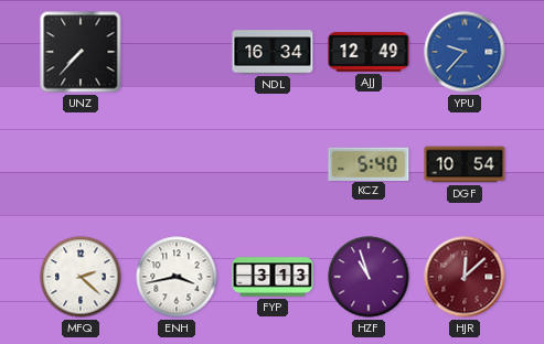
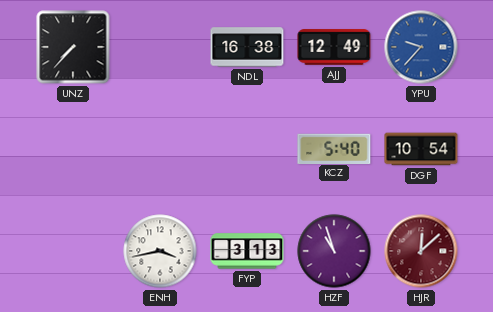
NDL: 16:34 -> 16:38 (247, 47)
MFQ: 2:22 -> none (81, 277)
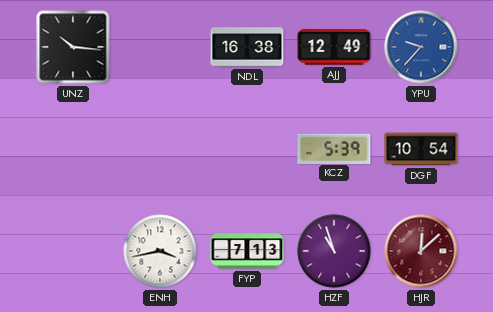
UNZ: 7:37 -> 10:16 (73, 47)
KCZ: 5:40 -> 5:39 (334, 148)
FYP: 3:13 -> 7:13 (247, 251)
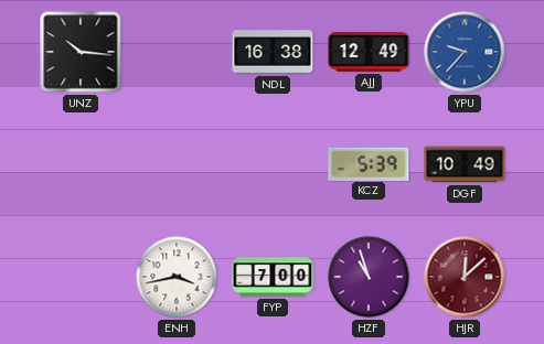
DGF: 10:54 -> 10:49 (465, 164)
FYP: 7:13 -> 7:00 (273, 277)
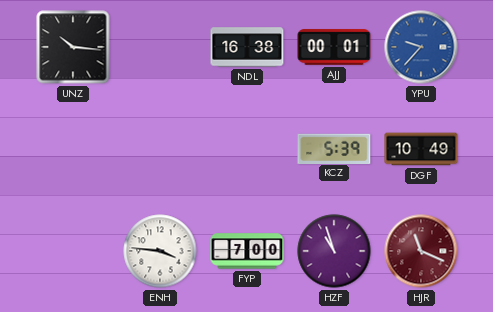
AJJ: 12:49 -> 00:01 (334, 47)
ENH: 3:43 -> 3:46 (160, 251)
HJR: 12:08 -> 11:19 (421, 251)
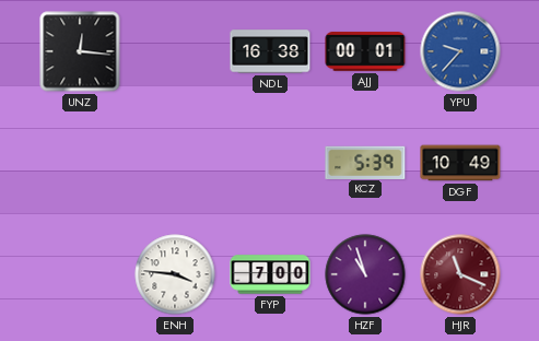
UNZ: 10:16 -> 12:16 (80, 51)
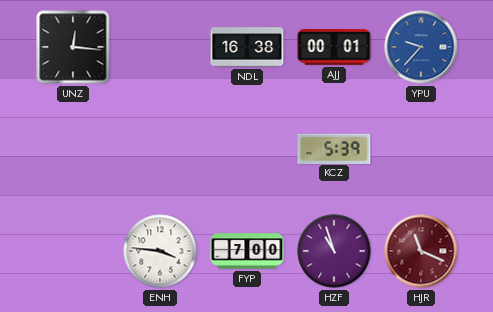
DGF: 10:49 -> none (460, 163)
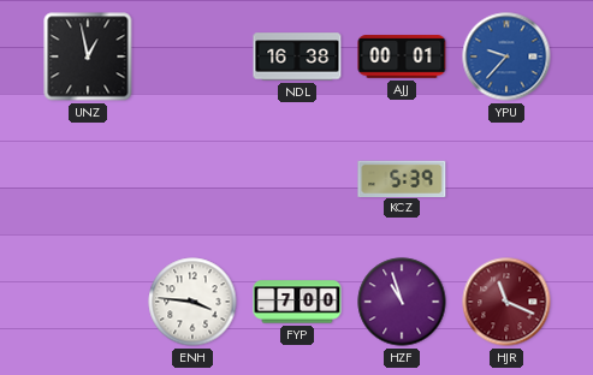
UNZ: 12:16 -> 12:58 (88, 56)
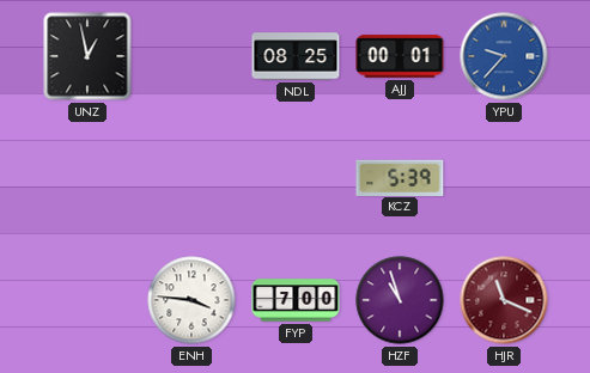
NDL: 16:38 -> 08:25 (296, 56)
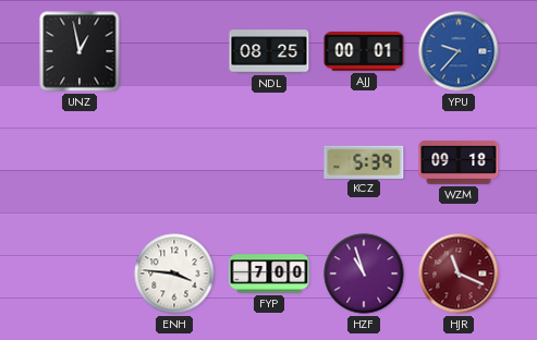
WZM: none -> 09:18 (459, 162)
